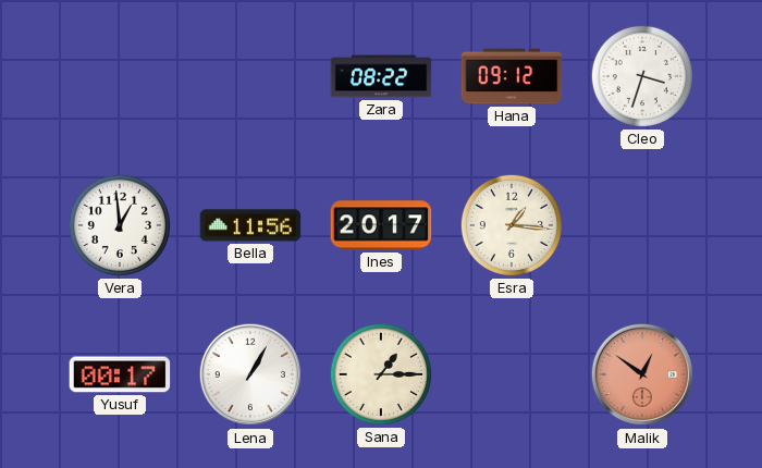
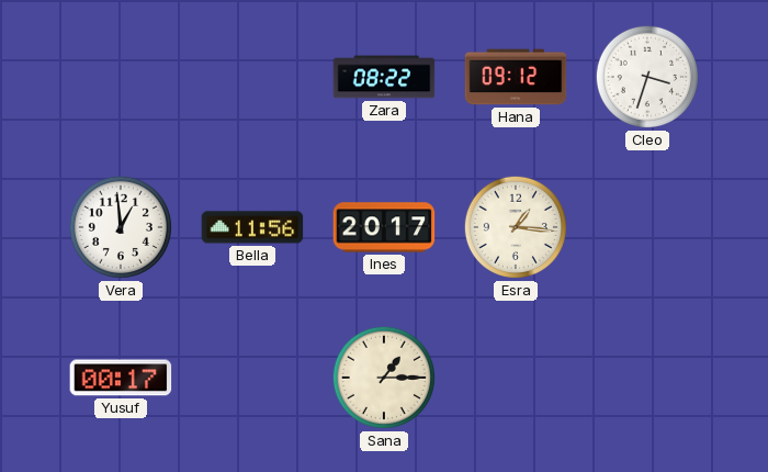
Lena: 1:05 -> none (250, 374)
Malik: 12:51 -> none (642, 374)
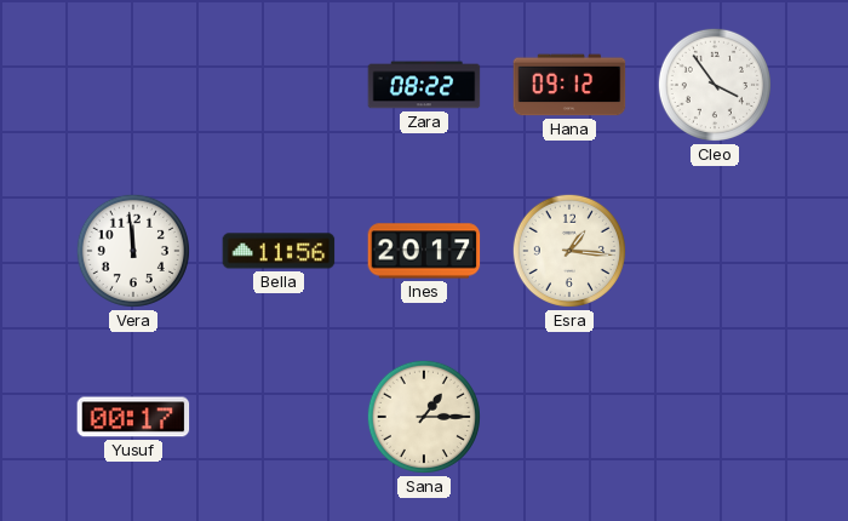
Cleo: 3:33 -> 3:54 (715, 85)
Vera: 12:59 -> 11:59 (133, 251)
